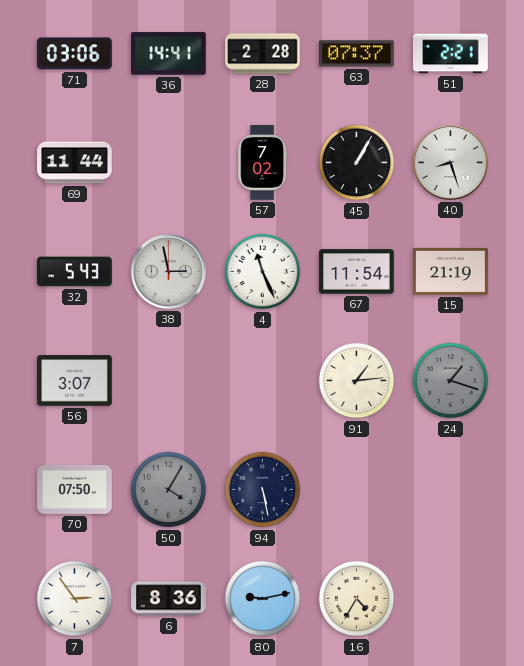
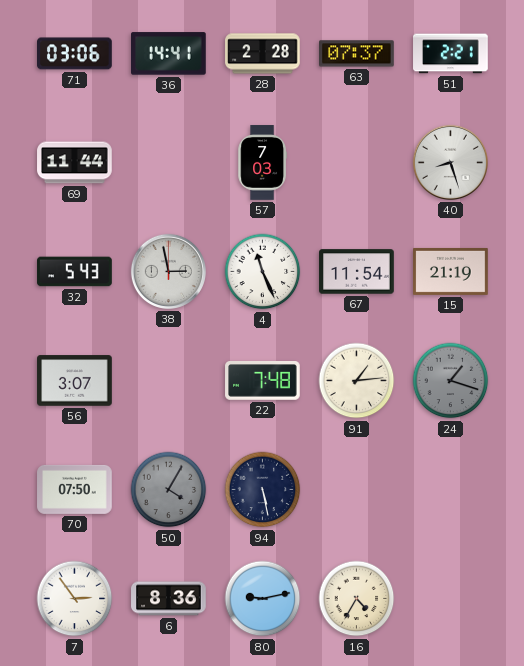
57: 7:02 -> 7:03 (262, 163)
45: 1:05 -> none (357, 163)
22: none -> 7:48 (263, 381)
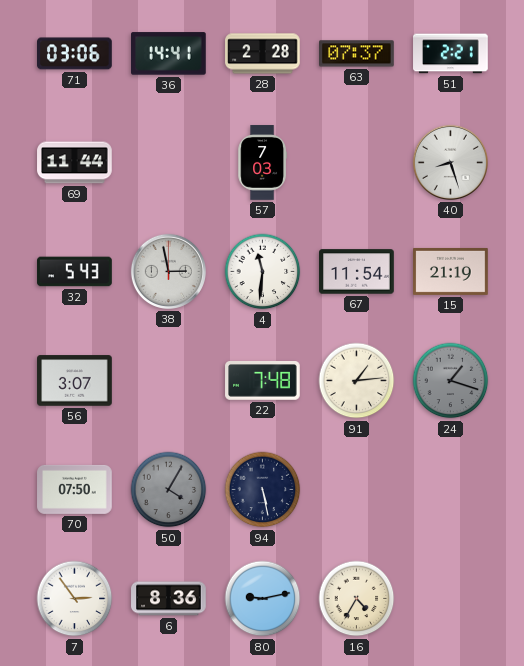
4: 11:26 -> 11:31 (263, 272)
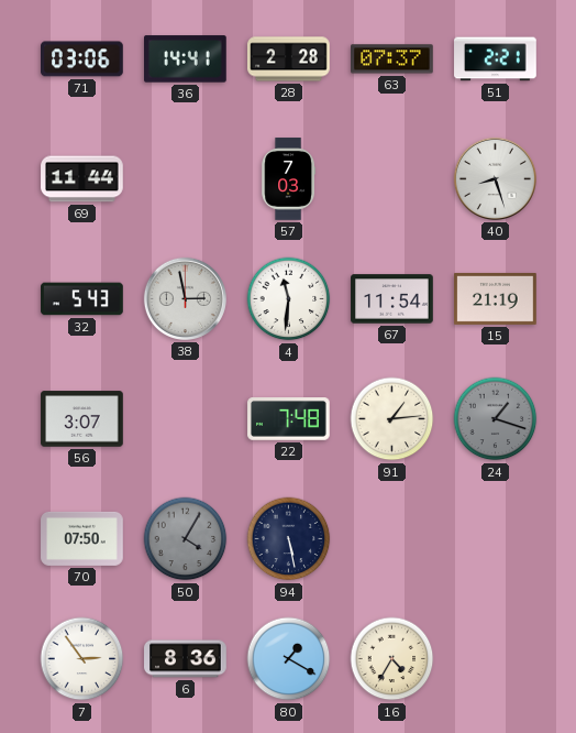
80: 9:13 -> 1:20 (289, 659)
